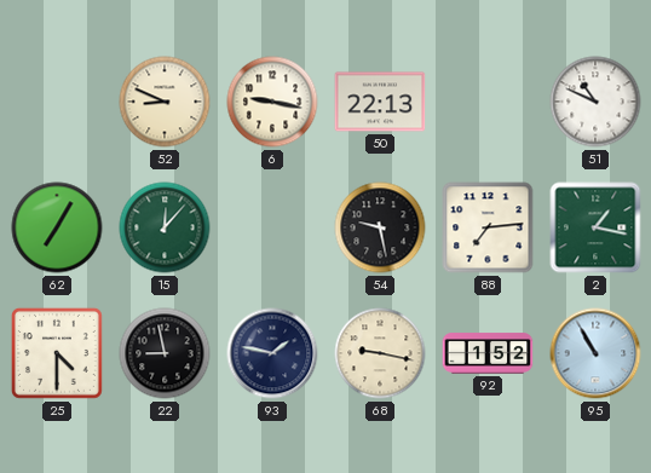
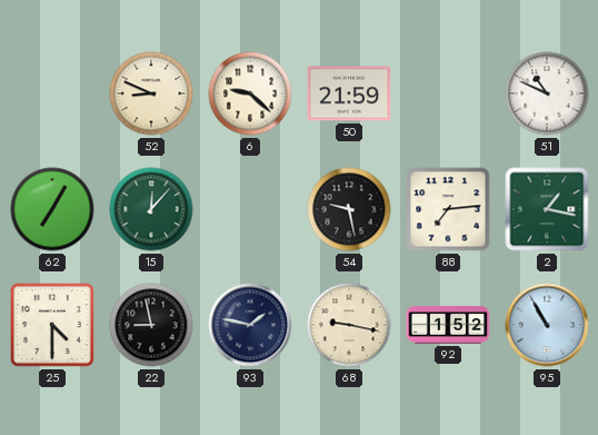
6: 9:17 -> 9:22 (250, 93)
50: 22:13 -> 21:59 (349, 93)
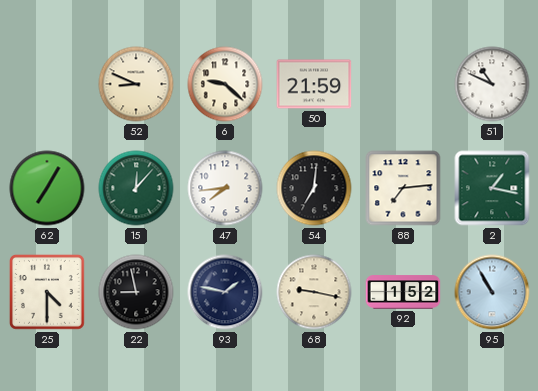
47: none -> 7:44 (225, 188)
54: 9:28 -> 7:01 (314, 188)
